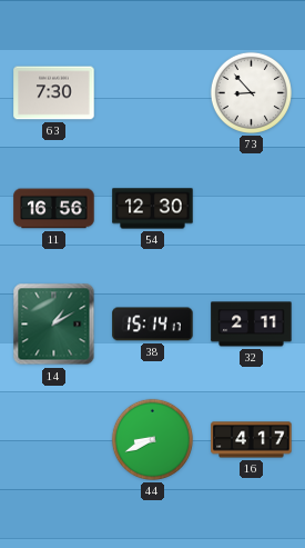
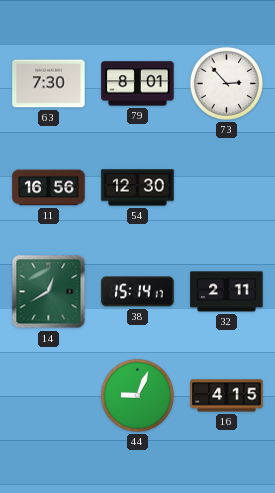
79: none -> 8:01 (138, 84)
73: 8:53 -> 2:53 (226, 83)
14: 1:10 -> 12:40 (49, 292)
44: 8:41 -> 9:04 (137, 395)
16: 4:17 -> 4:15 (227, 396)
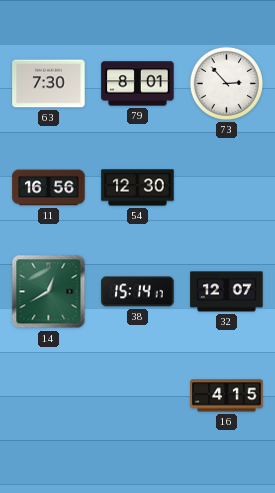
32: 2:11 -> 12:07 (227, 292)
44: 9:04 -> none (137, 395)
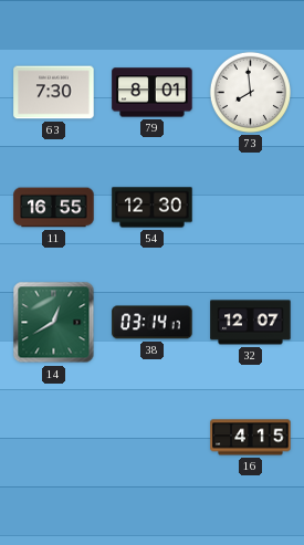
73: 2:53 -> 7:59 (250, 92)
11: 16:56 -> 16:55 (54, 208)
38: 15:14 -> 03:14 (153, 323)
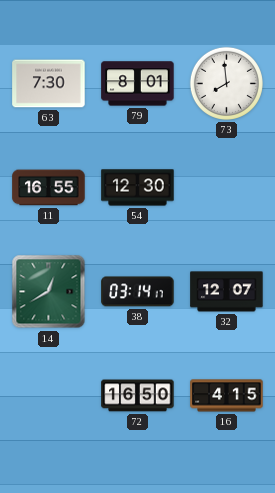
72: none -> 16:50 (138, 396)
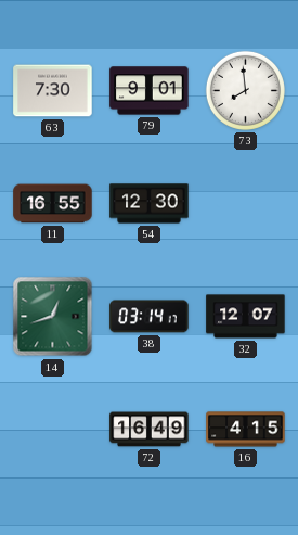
79: 8:01 -> 9:01 (150, 91)
14: 12:40 -> 12:42 (53, 317)
72: 16:50 -> 16:49 (150, 430)
